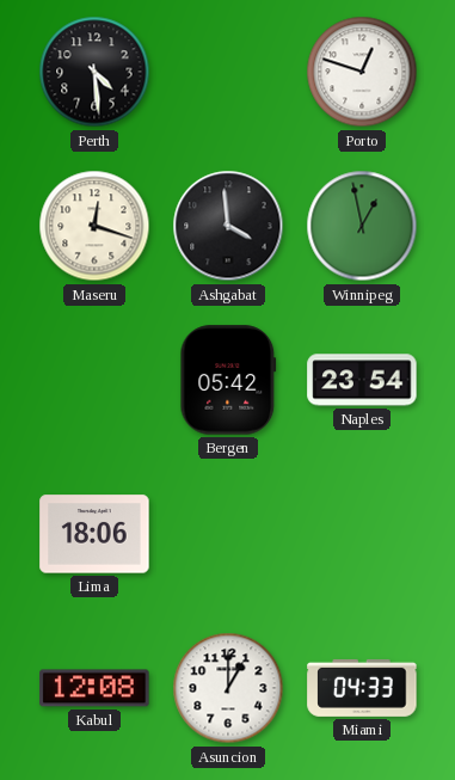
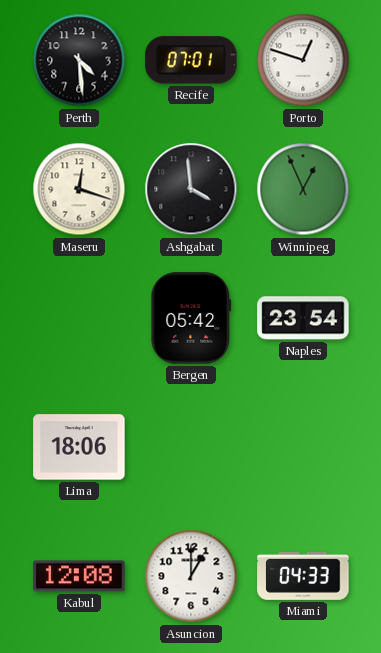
Recife: none -> 07:01 (191, 60)
Winnipeg: 12:58 -> 12:56 (303, 189)
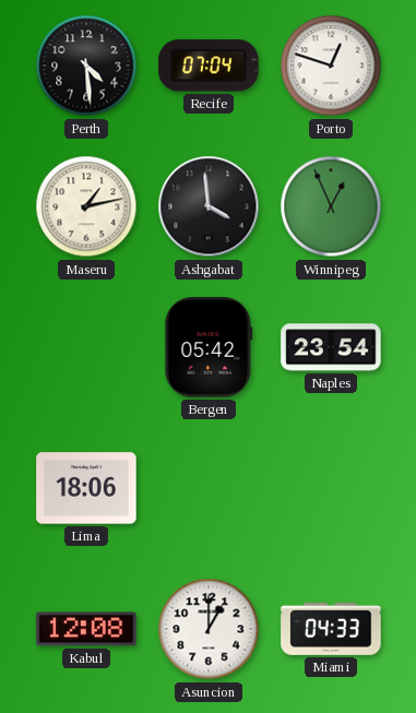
Recife: 07:01 -> 07:04 (209, 66)
Maseru: 12:18 -> 1:13 (86, 206)
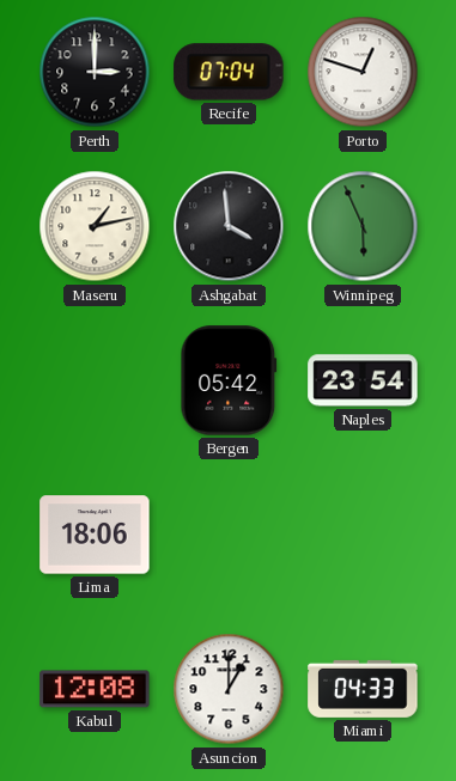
Perth: 4:29 -> 3:00 (95, 72)
Winnipeg: 12:56 -> 5:56 (363, 226)
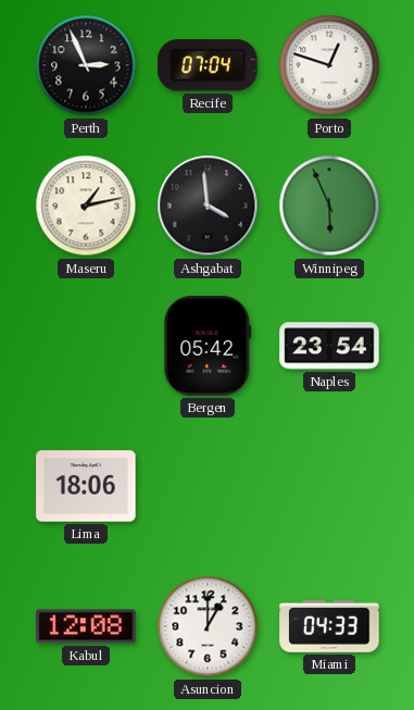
Perth: 3:00 -> 2:56 (86, 65)
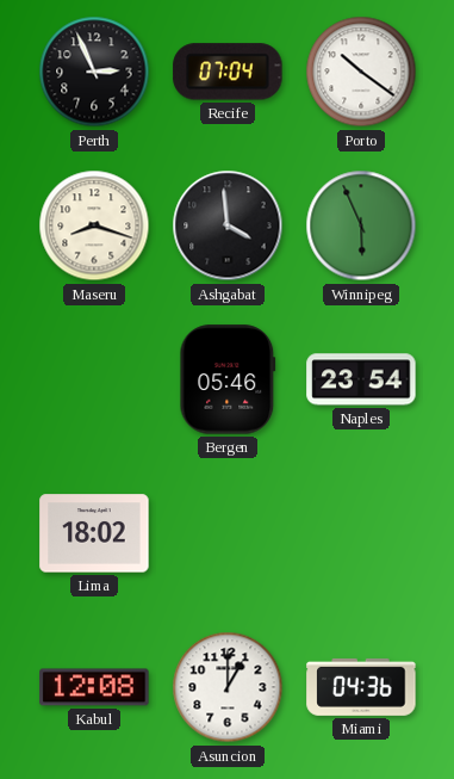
Porto: 12:48 -> 10:21 (361, 72)
Maseru: 1:13 -> 8:18 (94, 225)
Bergen: 05:42 -> 05:46 (228, 379)
Lima: 18:06 -> 18:02 (94, 533)
Miami: 04:33 -> 04:36 (361, 687)
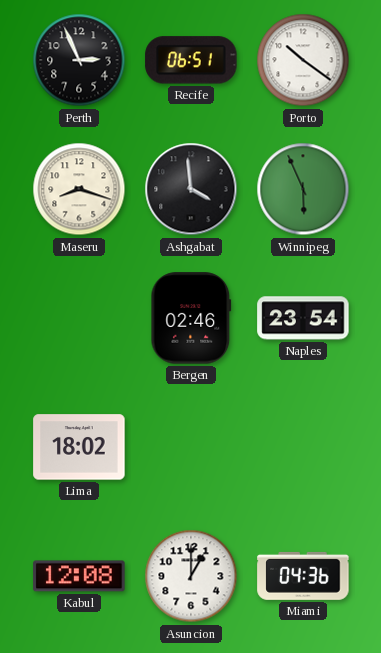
Recife: 07:04 -> 06:51 (191, 60)
Bergen: 05:46 -> 02:46 (191, 318)
